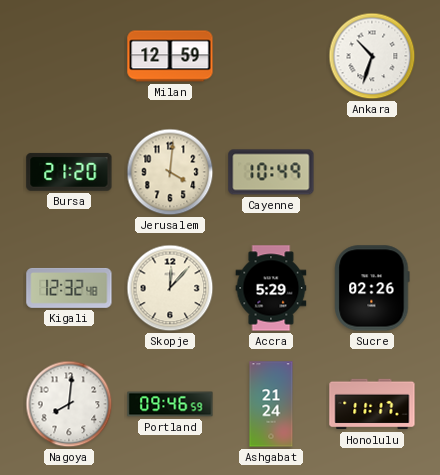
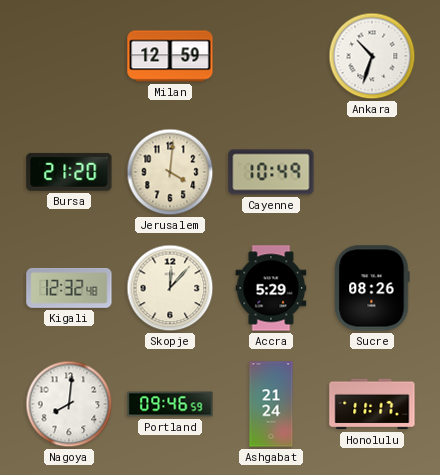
Sucre: 02:26 -> 08:26 (372, 288)
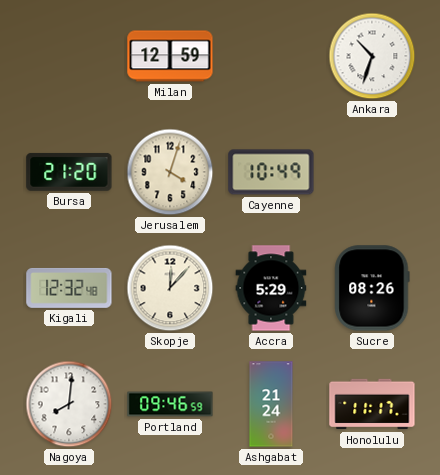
Jerusalem: 4:01 -> 4:03 (170, 172)
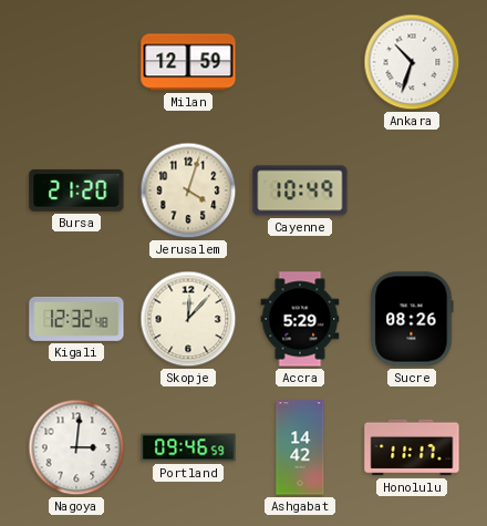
Nagoya: 8:01 -> 3:01 (76, 447)
Ashgabat: 21:24 -> 14:42 (300, 447)
